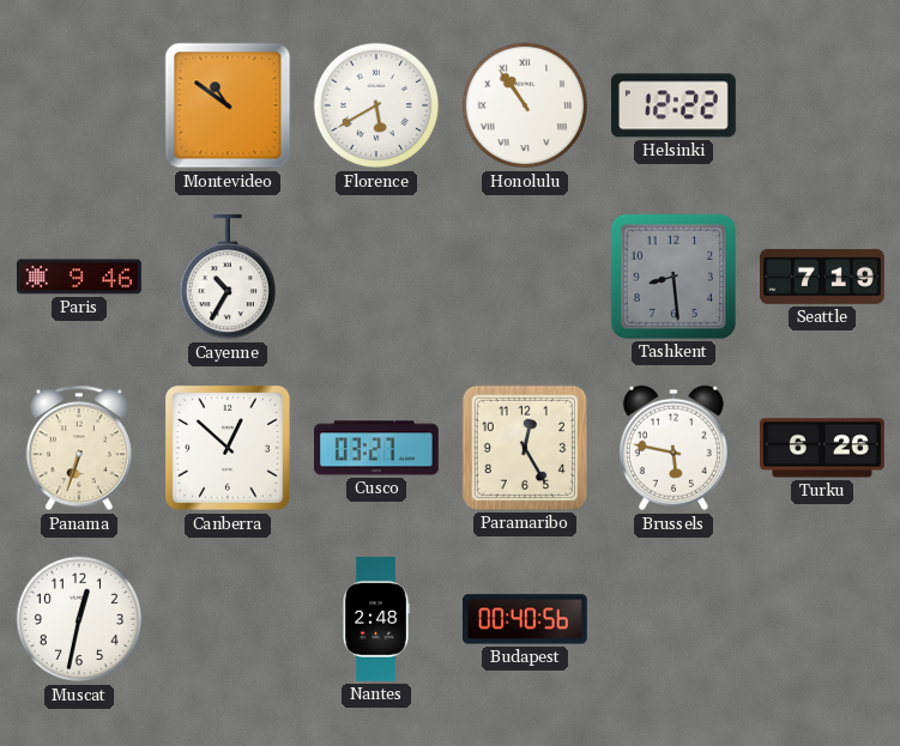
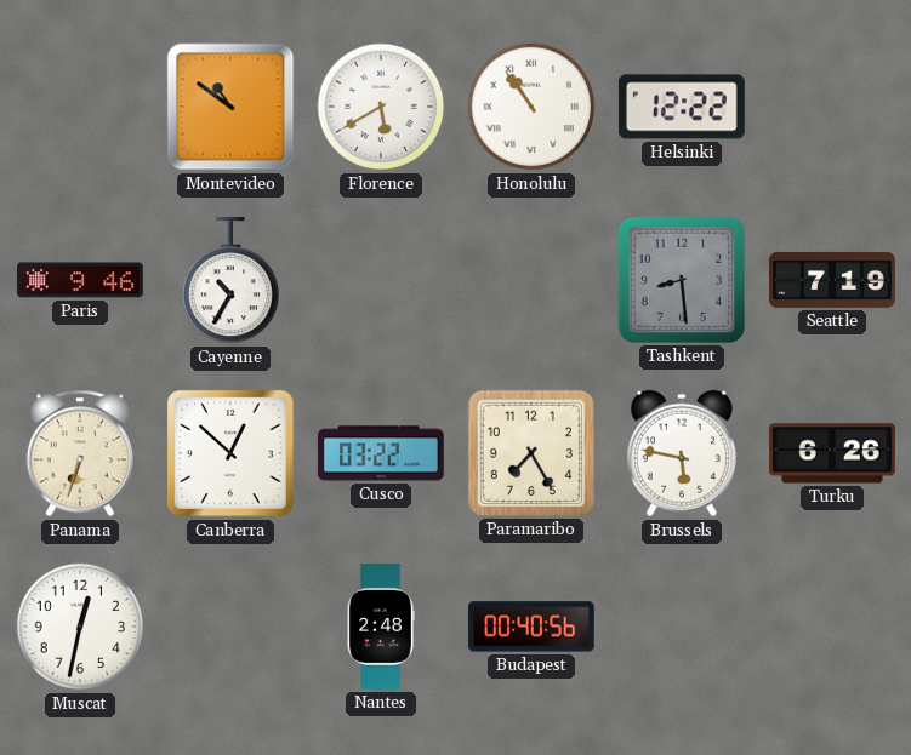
Cusco: 03:27 -> 03:22 (381, 453)
Paramaribo: 12:25 -> 7:25 (531, 453)
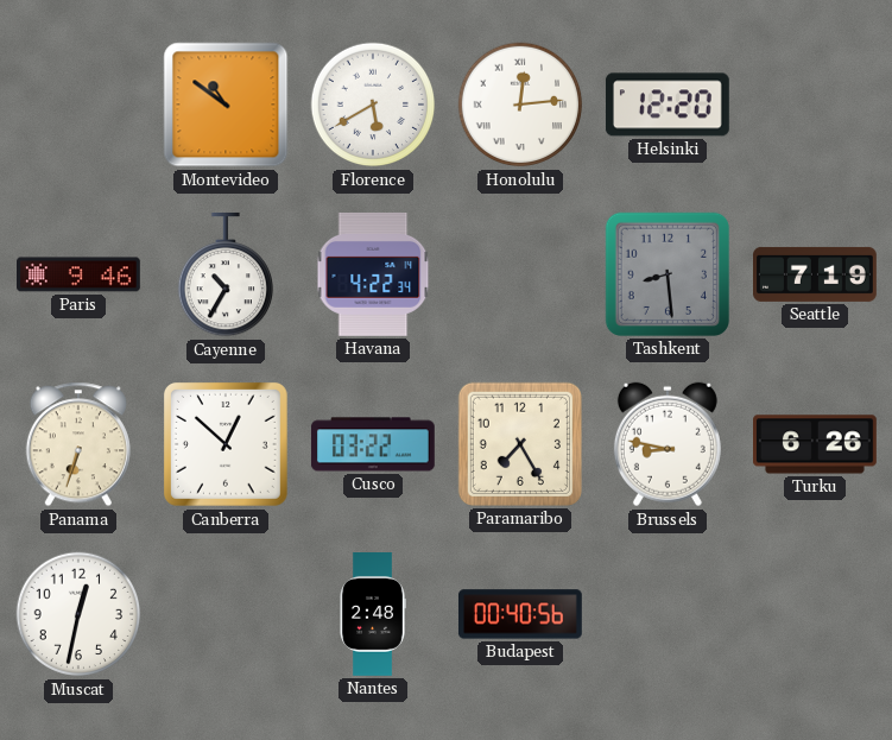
Honolulu: 10:54 -> 12:14 (520, 105)
Helsinki: 12:22 -> 12:20 (668, 105)
Havana: none -> 4:22 (373, 274)
Brussels: 5:47 -> 8:47 (668, 444)
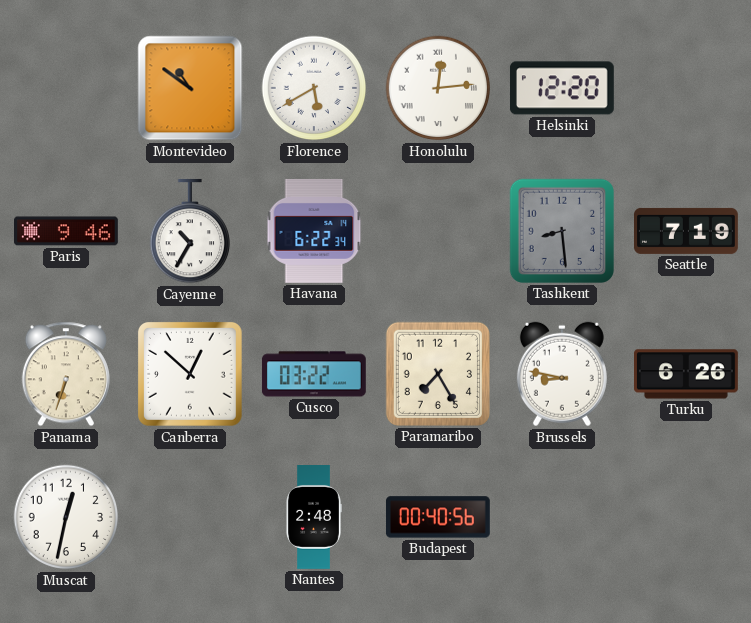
Havana: 4:22 -> 6:22 (314, 231)
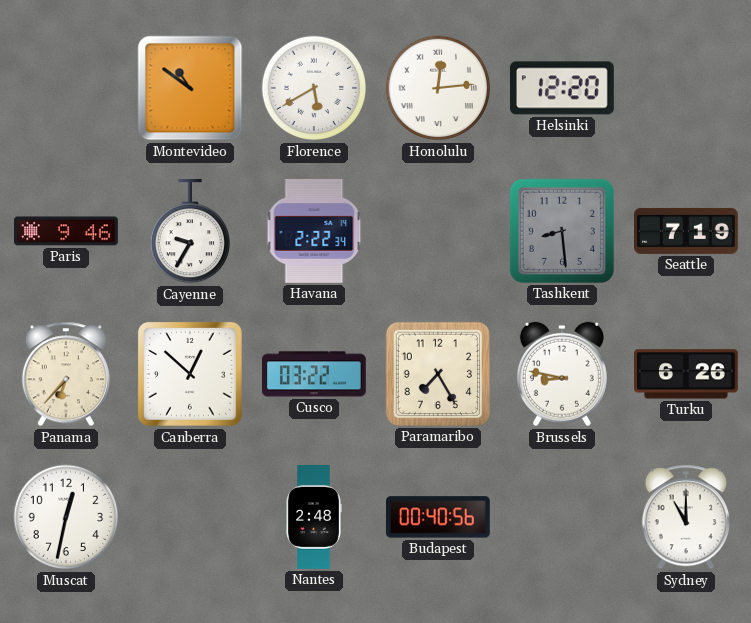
Cayenne: 10:35 -> 9:35 (189, 231)
Havana: 6:22 -> 2:22 (314, 231)
Panama: 6:33 -> 6:37 (66, 374)
Sydney: none -> 11:00 (686, 517)
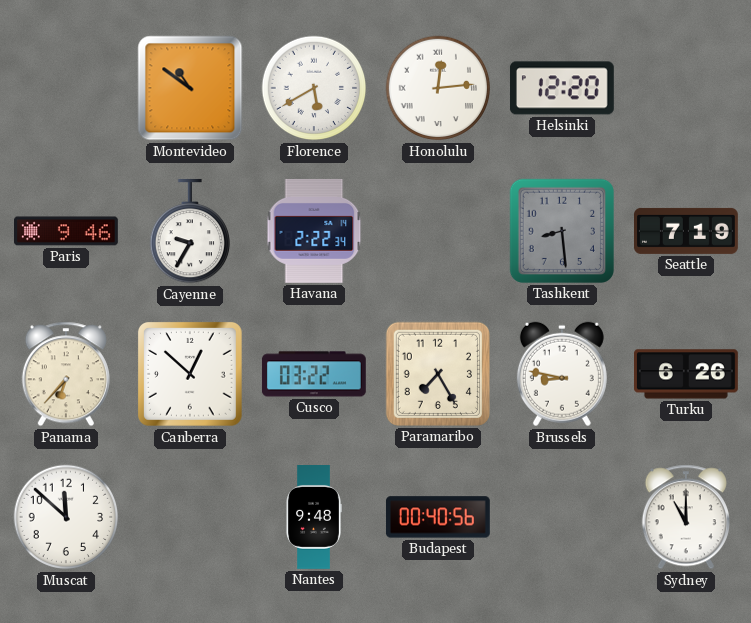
Muscat: 12:32 -> 11:52 (66, 517)
Nantes: 2:48 -> 9:48 (314, 518)
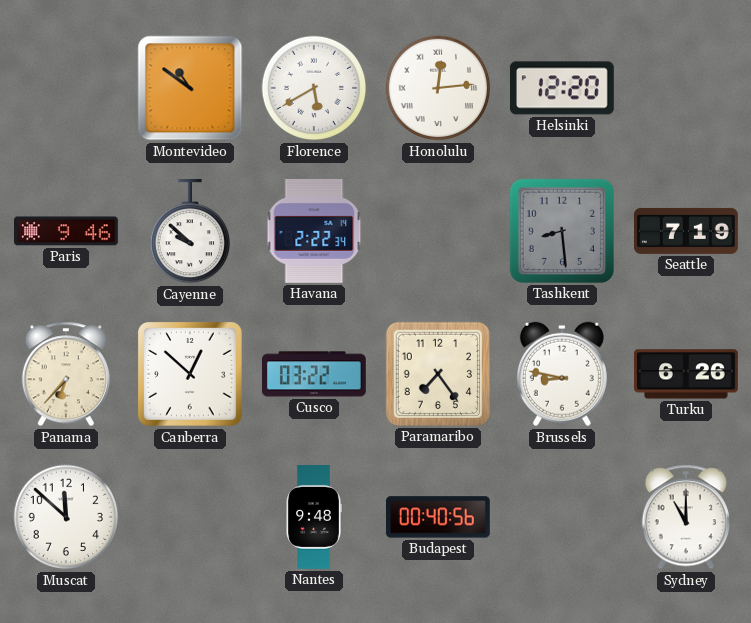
Cayenne: 9:35 -> 9:52 (189, 231)
Paramaribo: 7:25 -> 7:24 (438, 374)
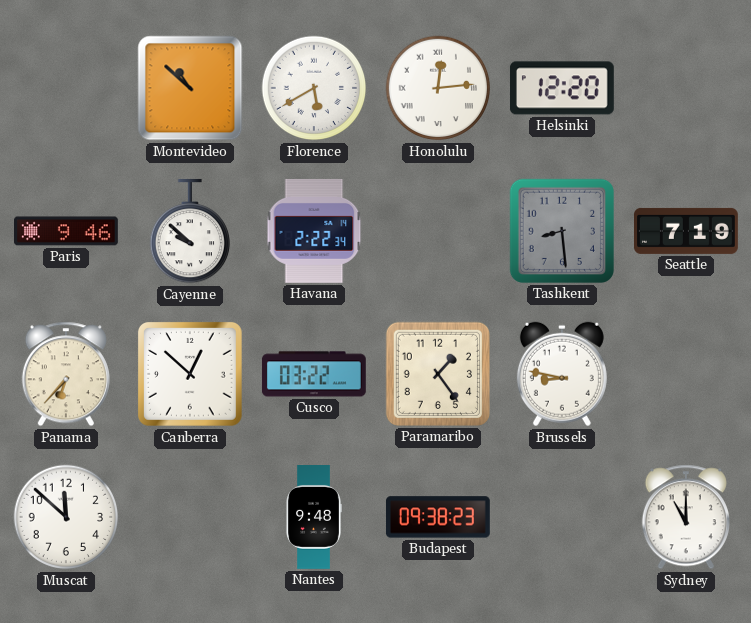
Montevideo: 10:51 -> 10:52 (190, 88)
Paramaribo: 7:24 -> 1:24 (438, 374)
Turku: 6:26 -> none (687, 374)
Budapest: 00:40 -> 09:38 (438, 517)
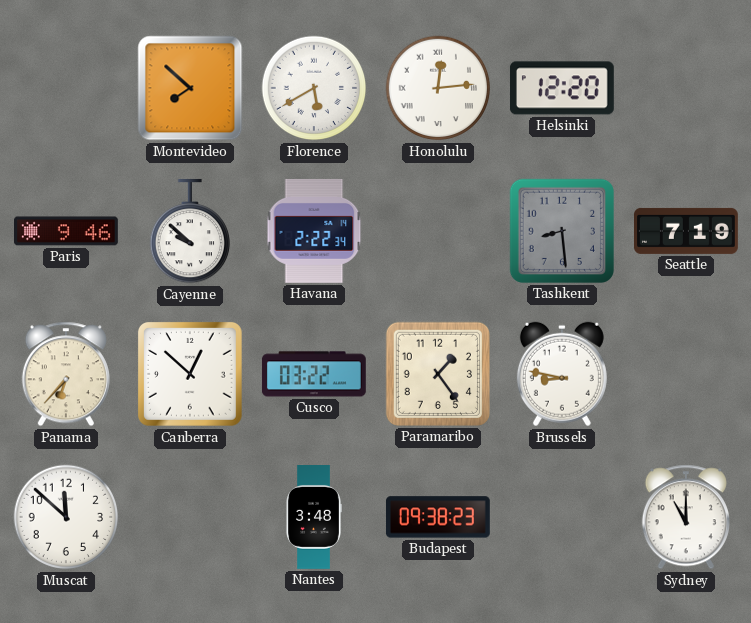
Montevideo: 10:52 -> 7:52 (190, 88)
Nantes: 9:48 -> 3:48 (314, 518)
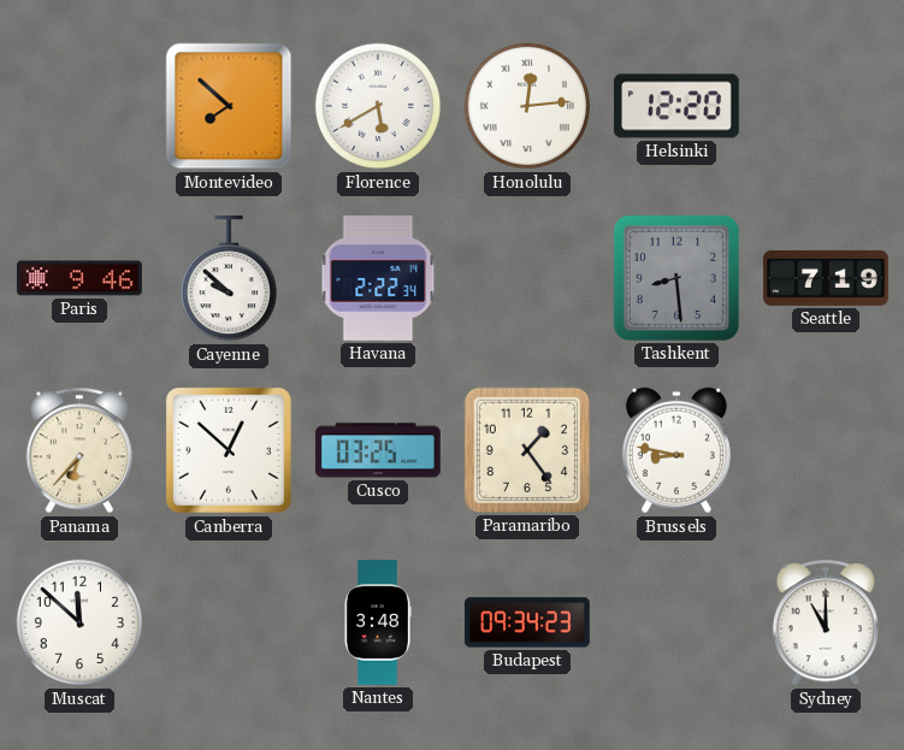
Cusco: 03:22 -> 03:25 (378, 450)
Budapest: 09:38 -> 09:34 (527, 622)
